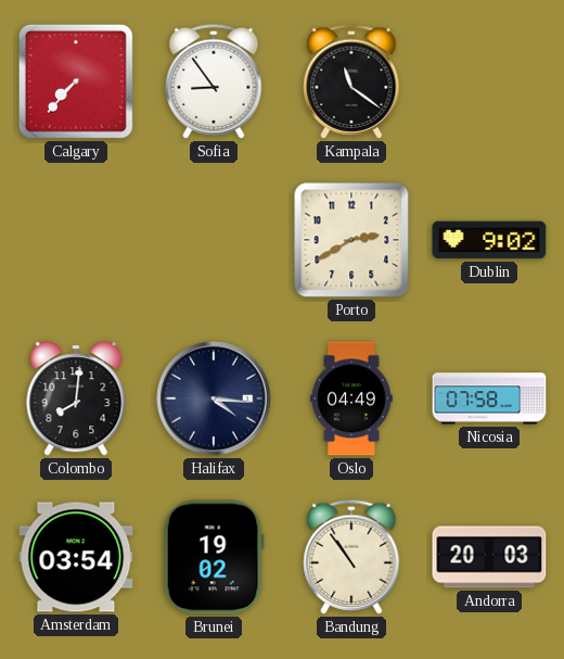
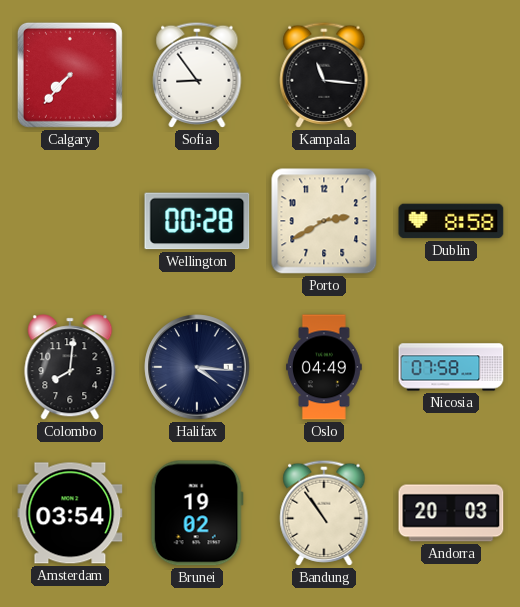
Kampala: 11:21 -> 11:16 (324, 75)
Wellington: none -> 00:28 (197, 221)
Dublin: 9:02 -> 8:58 (451, 221)
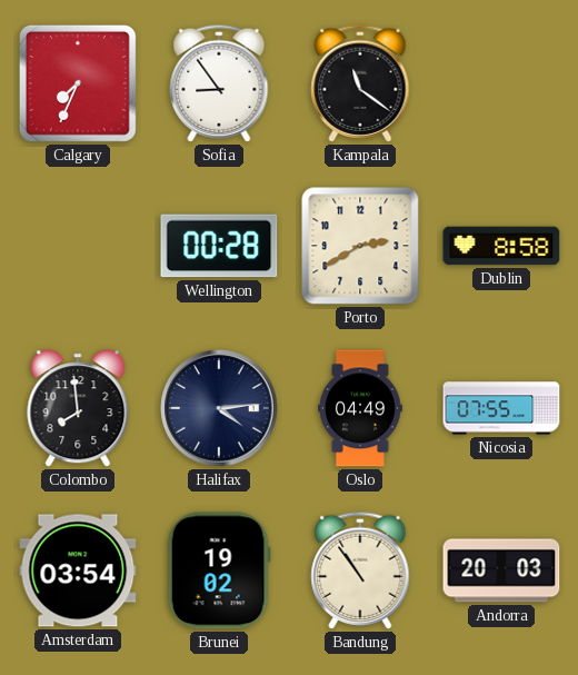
Calgary: 7:37 -> 7:34 (78, 83)
Kampala: 11:16 -> 11:21 (360, 83)
Colombo: 8:01 -> 7:59 (78, 408)
Halifax: 4:16 -> 4:14 (219, 408)
Nicosia: 07:58 -> 07:55 (501, 408)
